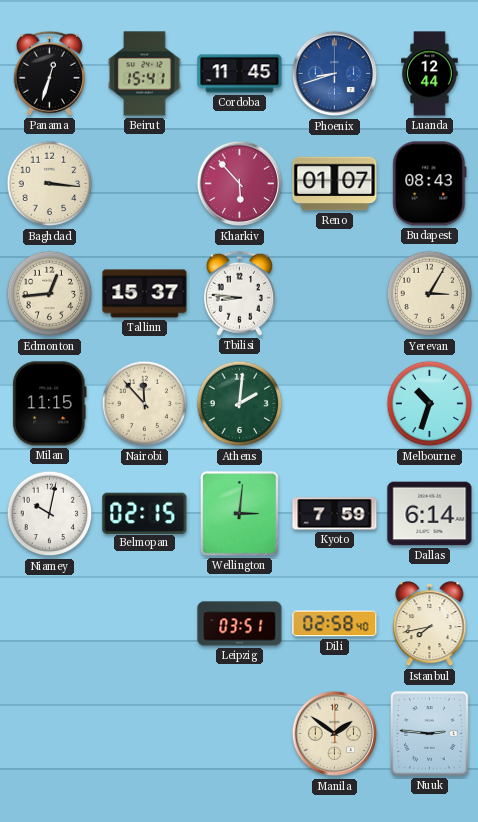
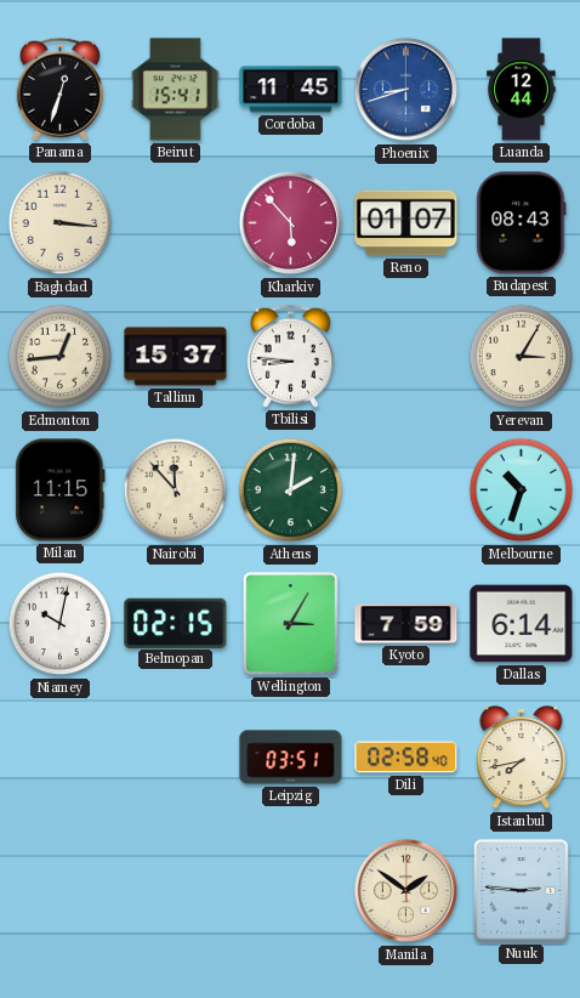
Wellington: 3:01 -> 3:05 (291, 624)
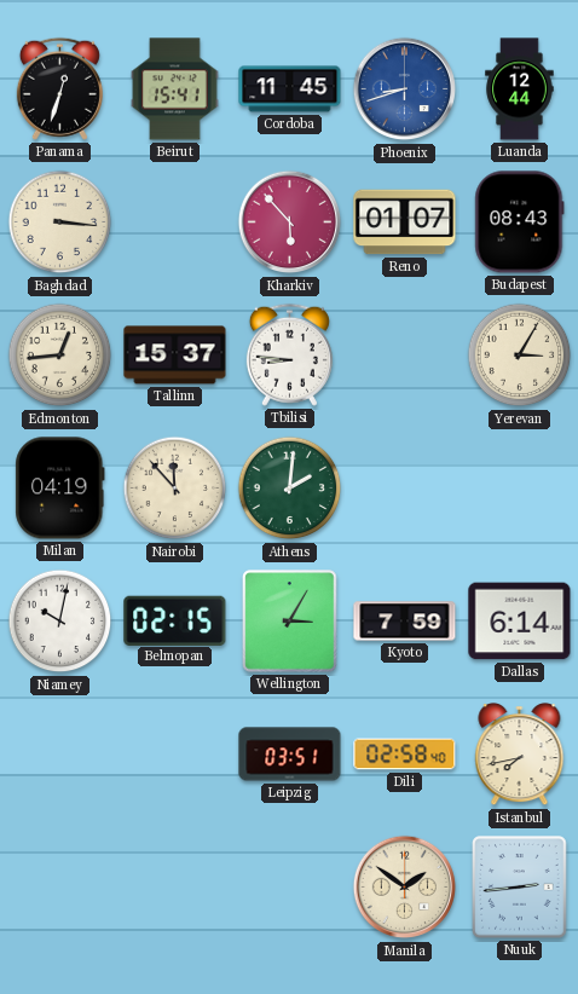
Milan: 11:15 -> 04:19 (60, 489)
Melbourne: 10:33 -> none (522, 491)
Nuuk: 2:46 -> 2:44 (520, 888)
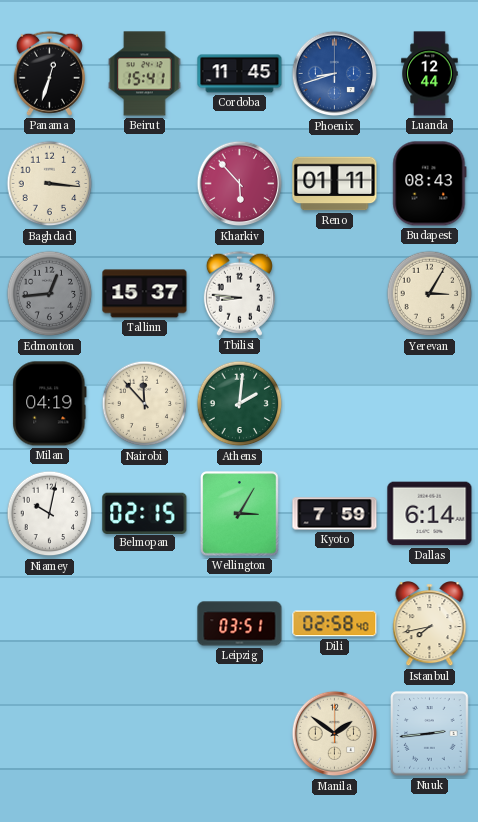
Reno: 01:07 -> 01:11 (335, 184)
Edmonton dial: cream -> grey (50, 294)
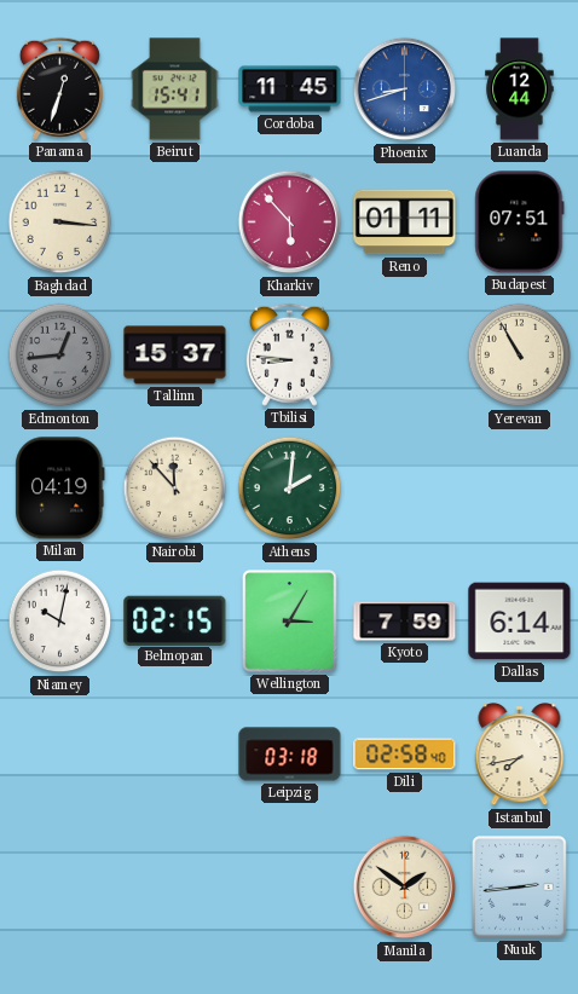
Budapest: 08:43 -> 07:51 (520, 223)
Yerevan: 3:05 -> 10:55 (520, 356)
Leipzig: 03:51 -> 03:18 (290, 755)
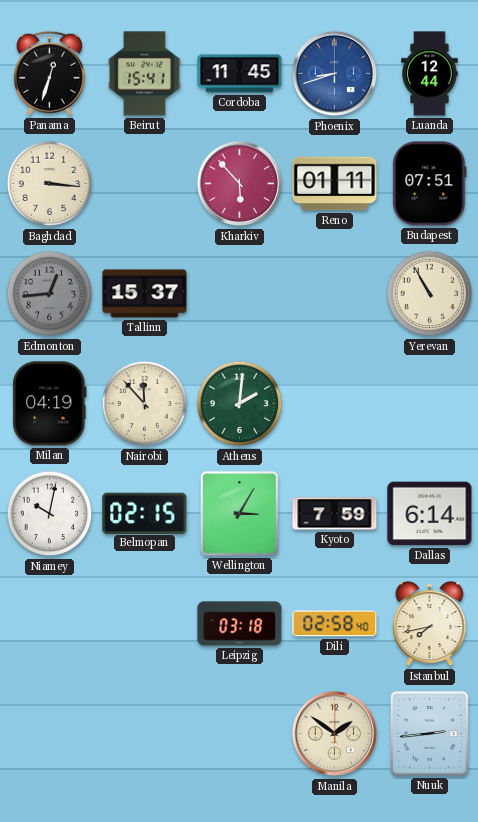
Tbilisi: 8:46 -> none (289, 354)
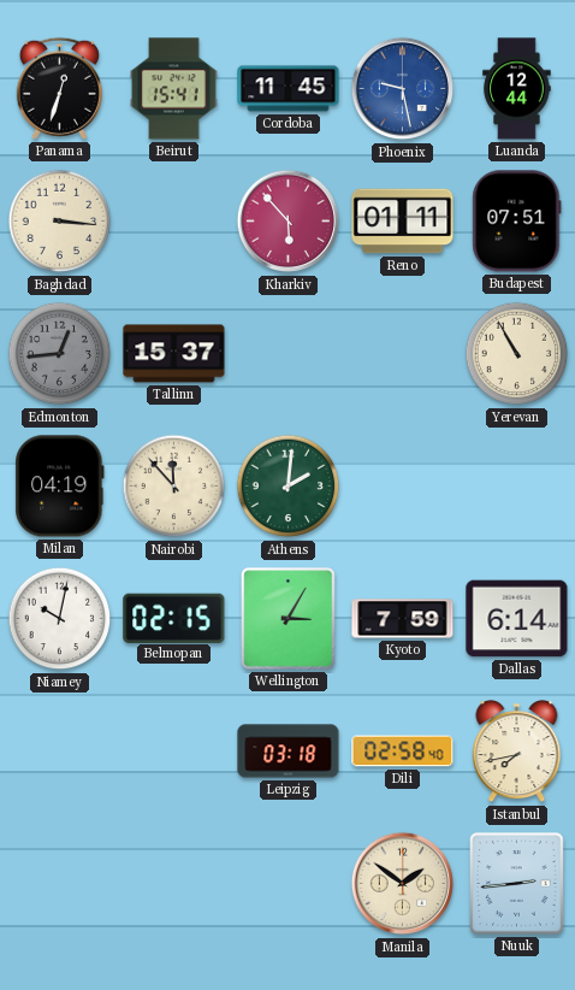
Phoenix: 8:42 -> 9:28 (403, 89)
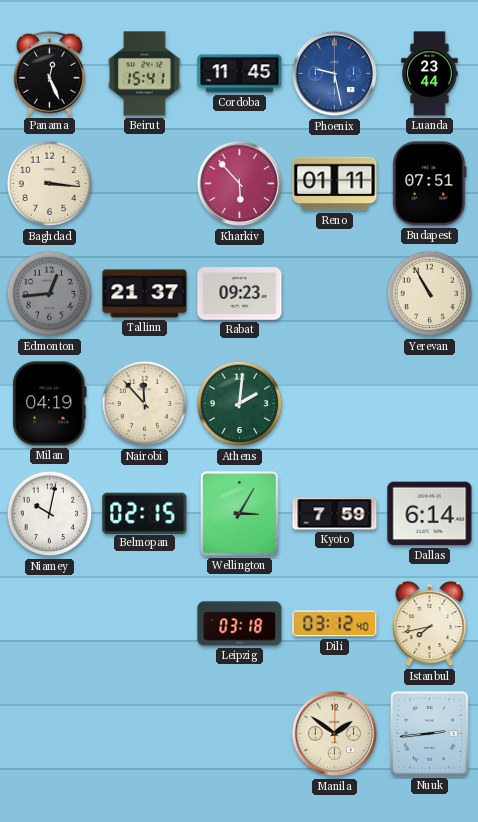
Panama: 12:33 -> 12:26 (49, 73)
Luanda: 12:44 -> 23:44 (430, 74)
Tallinn: 15:37 -> 21:37 (145, 294)
Rabat: none -> 09:23 (240, 294)
Dili: 02:58 -> 03:12 (335, 624)
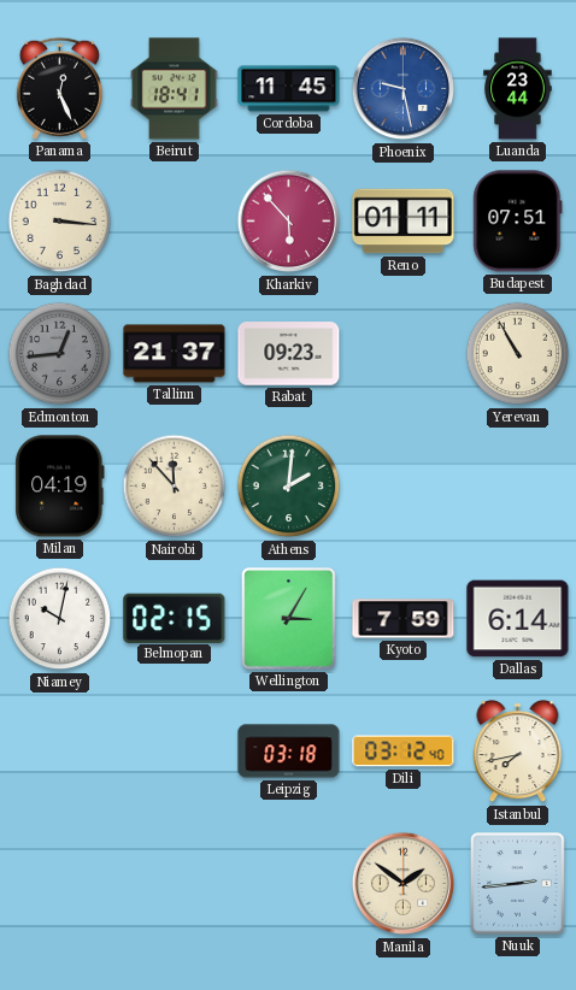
Beirut: 15:41 -> 18:41 (175, 89)
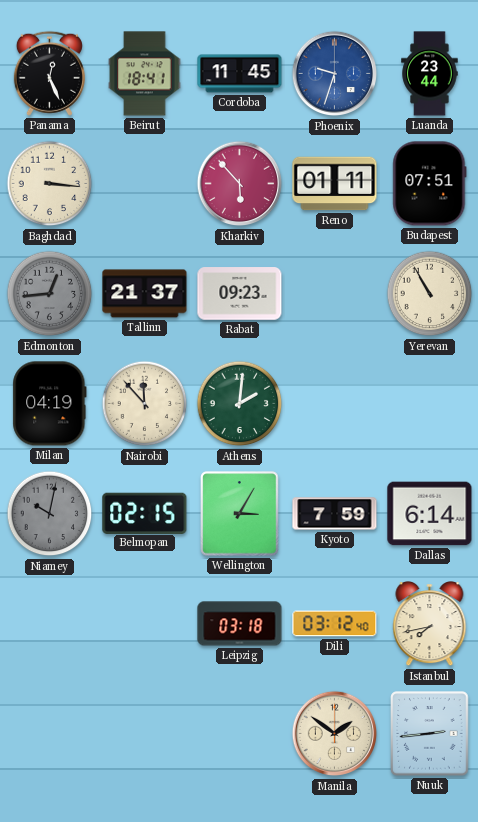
Phoenix: 9:28 -> 9:33 (335, 74)
Niamey dial: white -> grey (50, 514)
